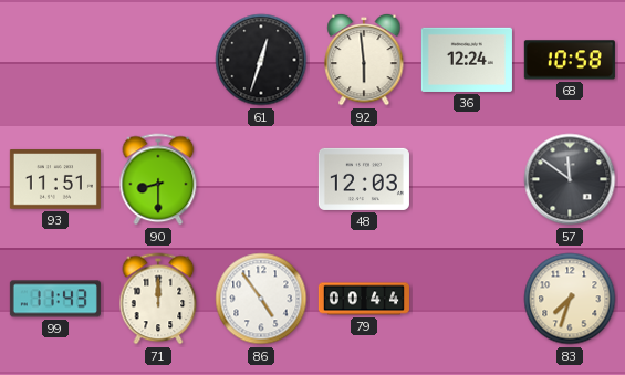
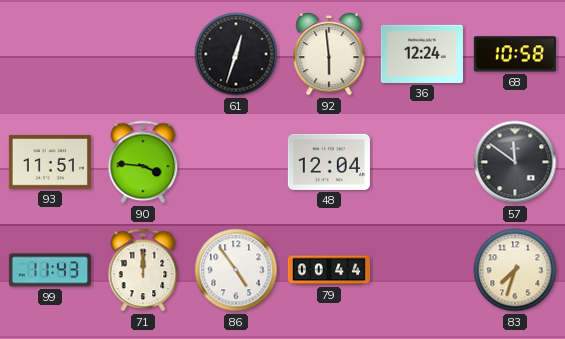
90: 8:30 -> 3:46 (143, 162)
48: 12:03 -> 12:04 (329, 162)
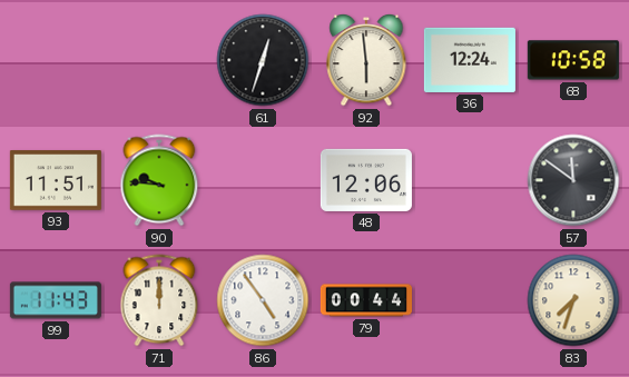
90: 3:46 -> 9:46 (159, 180)
48: 12:04 -> 12:06 (366, 180)
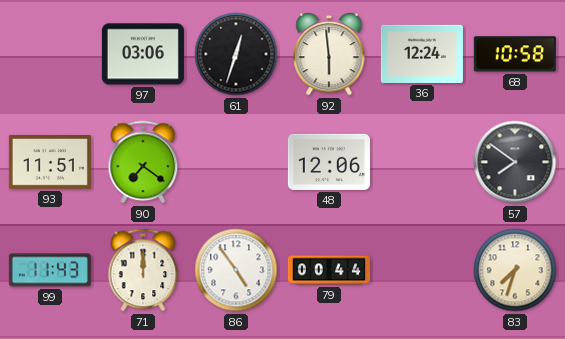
97: none -> 03:06 (143, 54)
90: 9:46 -> 7:21 (143, 162)
57: 11:51 -> 7:51 (515, 162)
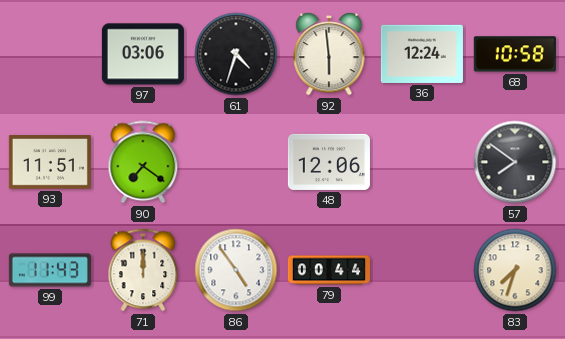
61: 12:33 -> 4:33 (236, 54)
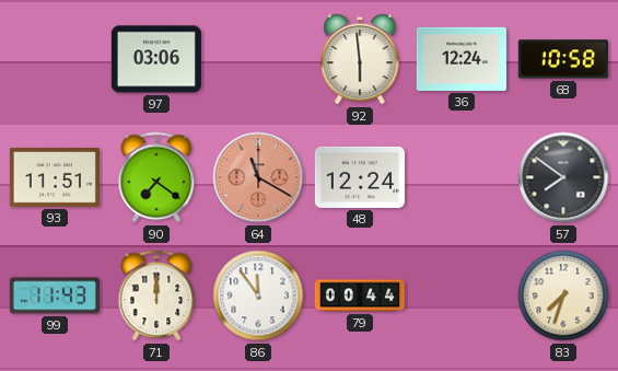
61: 4:33 -> none (236, 54)
64: none -> 11:20 (258, 177)
48: 12:06 -> 12:24 (360, 177)
86: 4:54 -> 11:54 (258, 295)
